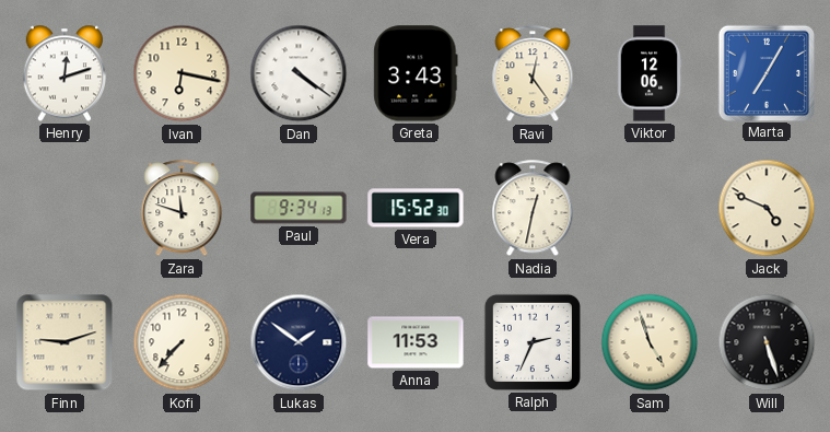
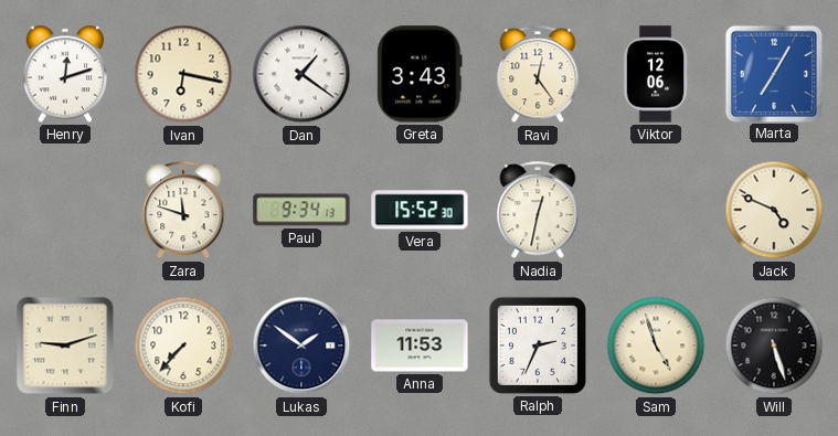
Dan: 4:21 -> 1:21 (301, 74)
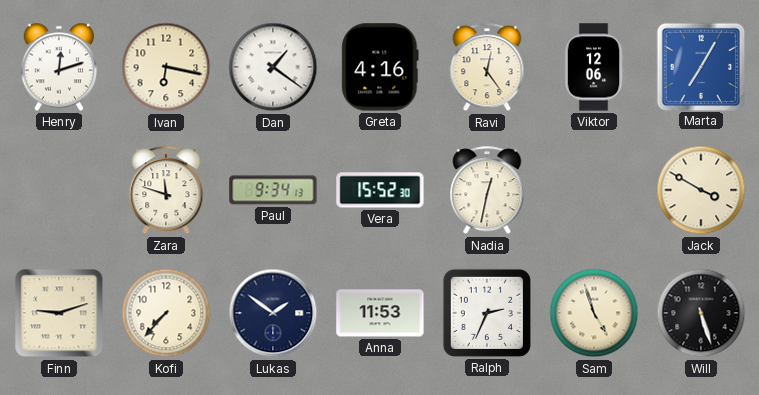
Greta: 3:43 -> 4:16 (380, 67)
Jack: 4:49 -> 3:50 (701, 190)
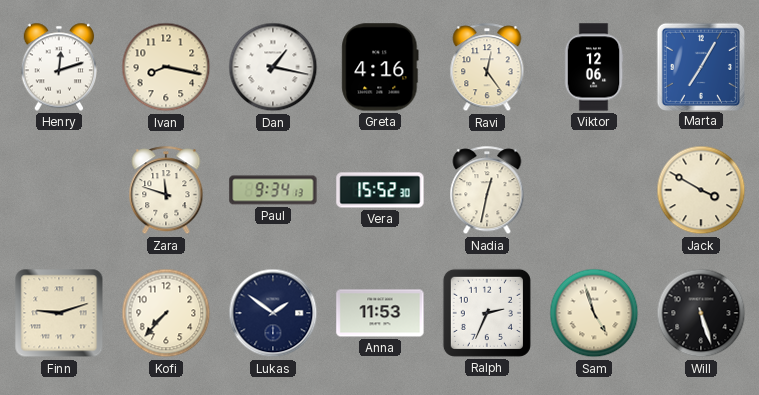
Ivan: 6:17 -> 8:17 (166, 67)
Dan: 1:21 -> 1:17 (273, 67)
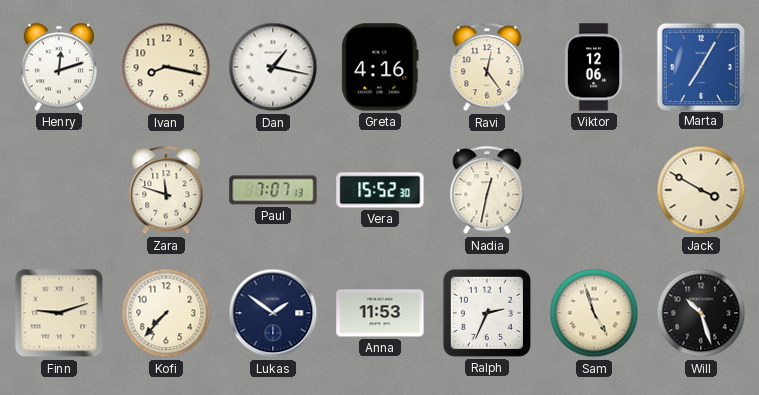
Paul: 9:34 -> 7:07 (273, 190)
Will: 5:27 -> 10:27 (701, 313)
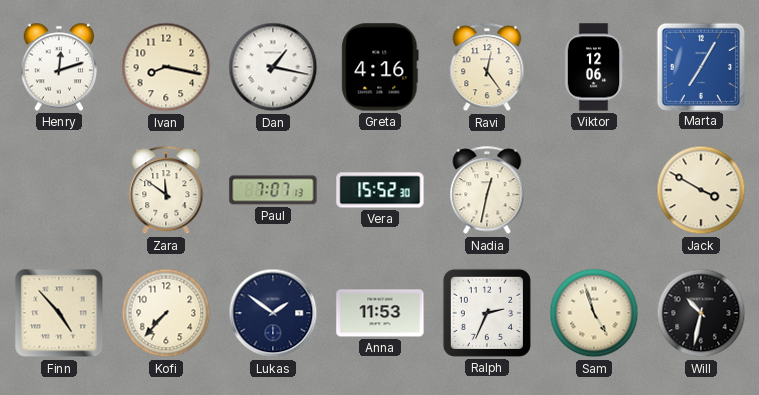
Zara: 11:48 -> 11:51 (166, 191)
Finn: 9:12 -> 4:53 (59, 313)
Will: 10:27 -> 10:32 (701, 313)
